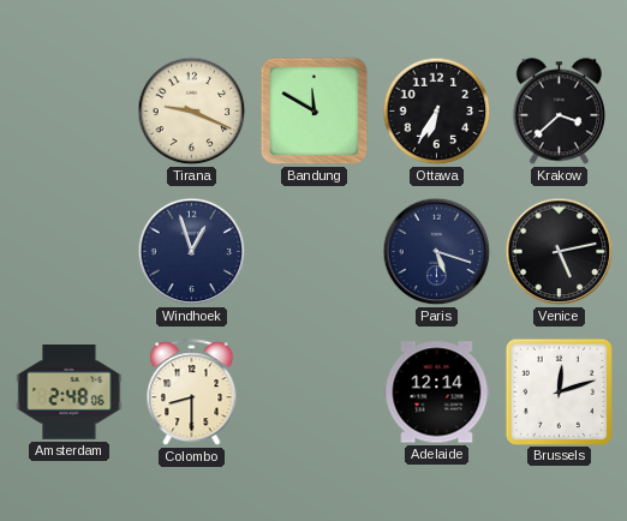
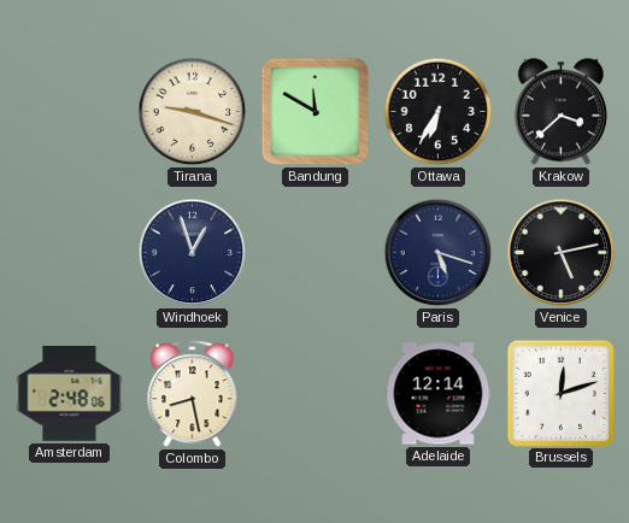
Tirana: 9:19 -> 9:18 (193, 112)
Colombo: 8:30 -> 8:28 (193, 394)
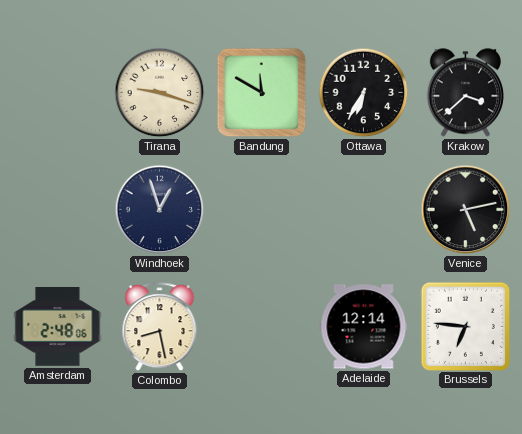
Paris: 5:18 -> none (439, 253)
Brussels: 12:12 -> 6:46 (465, 326)
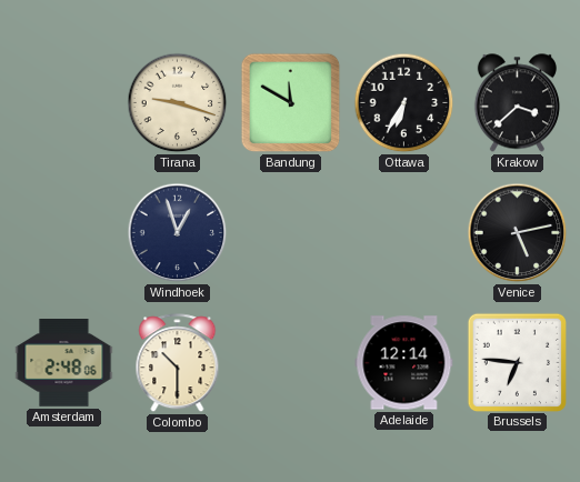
Colombo: 8:28 -> 10:30 (178, 363)
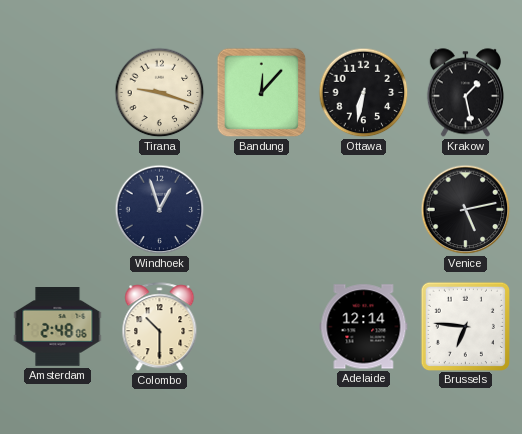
Bandung: 11:50 -> 12:07 (262, 93)
Ottawa: 6:35 -> 6:32 (364, 93)
Krakow: 3:38 -> 1:28 (465, 93)
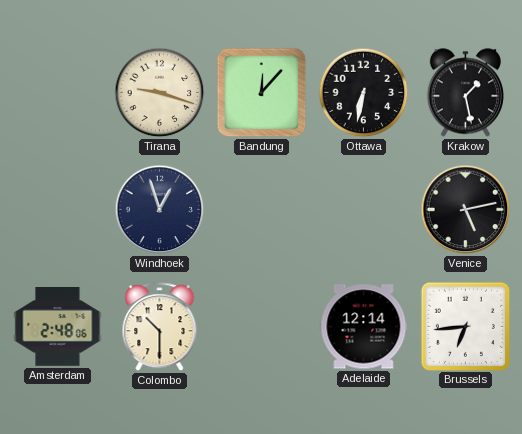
Brussels: 6:46 -> 6:44 (465, 326)
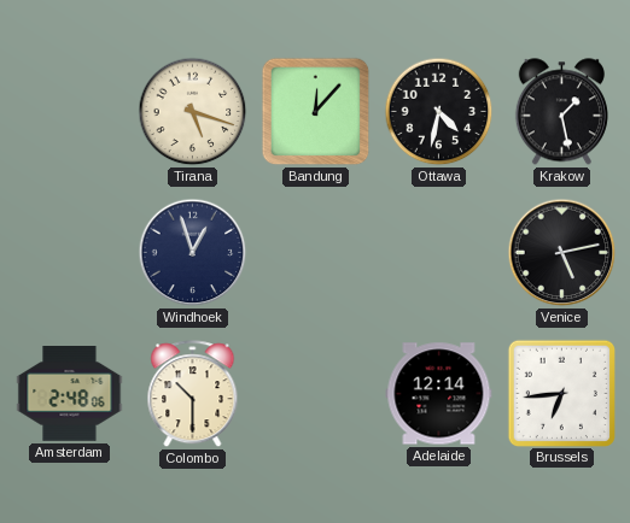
Tirana: 9:18 -> 5:18 (193, 112)
Ottawa: 6:32 -> 4:32 (439, 112)
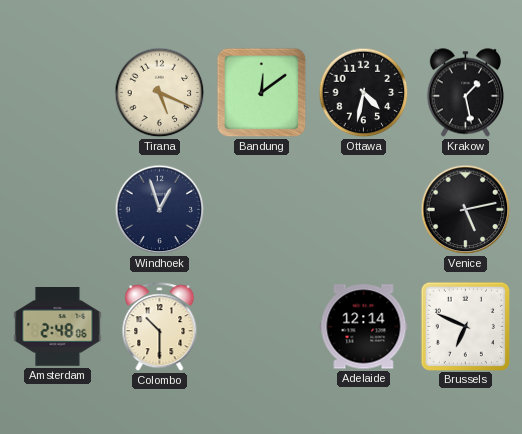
Tirana: 5:18 -> 5:19 (160, 93)
Bandung: 12:07 -> 12:09 (262, 93)
Brussels: 6:44 -> 6:49 (465, 326)
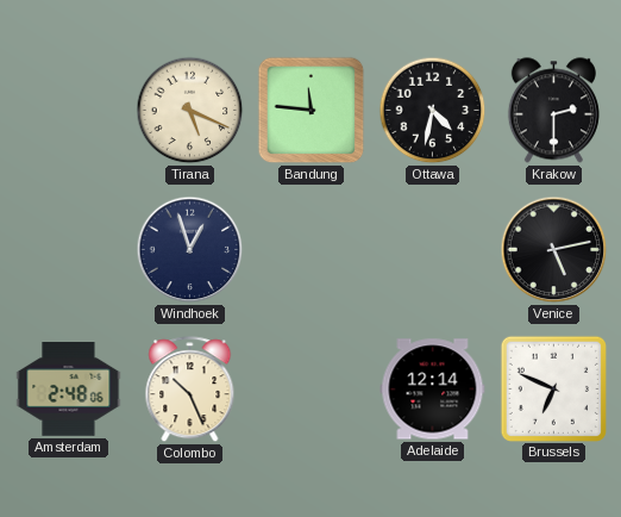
Bandung: 12:09 -> 11:46 (312, 111)
Krakow: 1:28 -> 2:30 (553, 111)
Colombo: 10:30 -> 10:26 (190, 390)
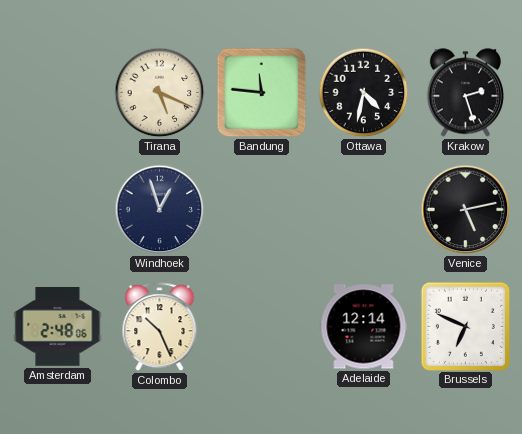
Krakow: 2:30 -> 2:27 (465, 93)
